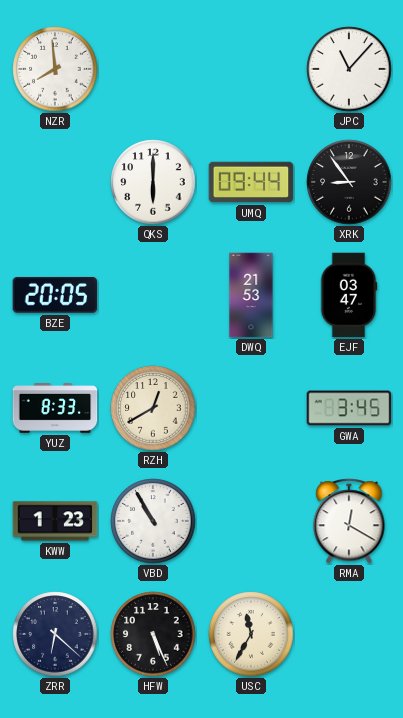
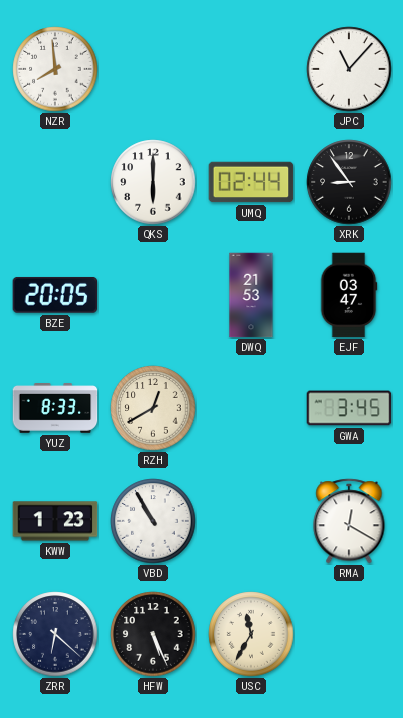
UMQ: 09:44 -> 02:44 (251, 182)
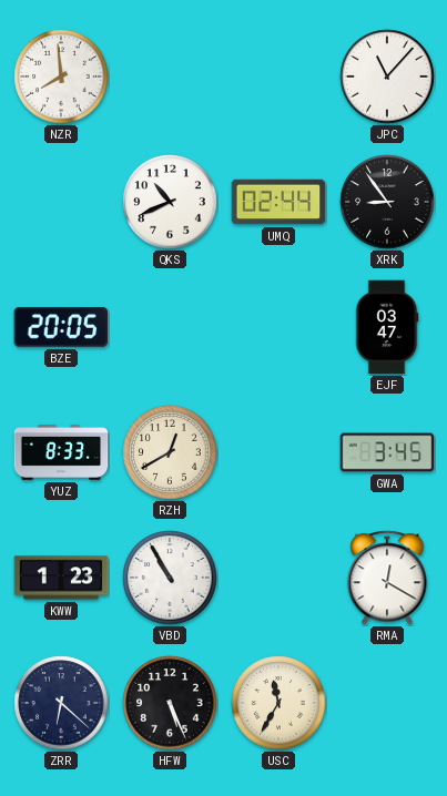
QKS: 6:00 -> 10:41 (170, 202)
DWQ: 21:53 -> none (251, 295)
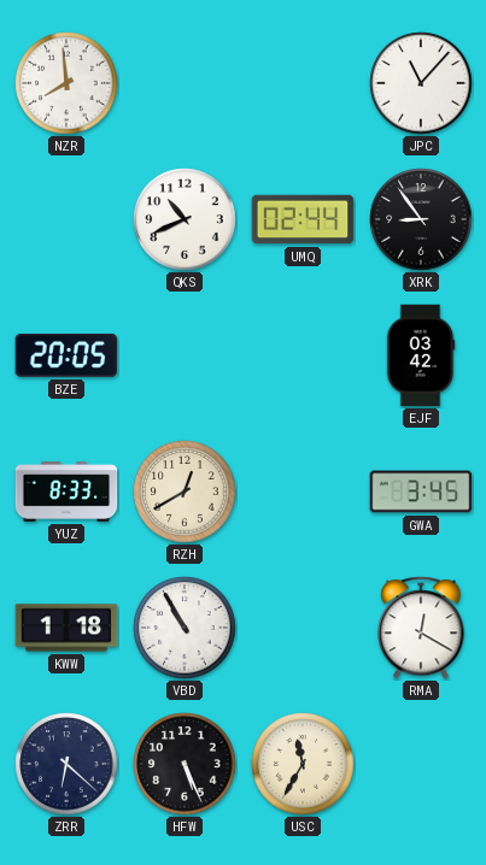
EJF: 03:47 -> 03:42 (421, 355)
KWW: 1:23 -> 1:18 (66, 628)
